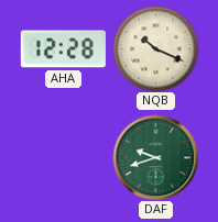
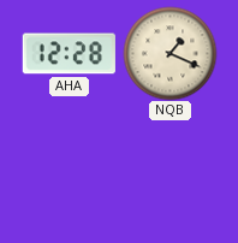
NQB: 10:19 -> 1:19 (169, 53)
DAF: 9:42 -> none (155, 157)
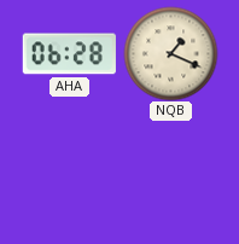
AHA: 12:28 -> 06:28 (69, 54)
